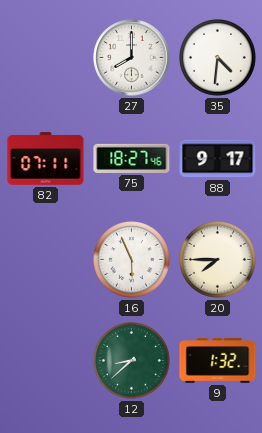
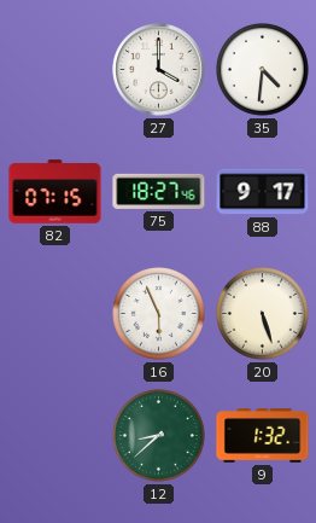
27: 8:00 -> 4:00 (159, 70)
82: 07:11 -> 07:15 (55, 192)
20: 7:45 -> 5:27 (263, 314)
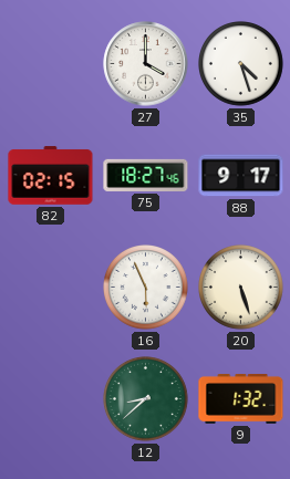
35: 4:31 -> 4:27 (241, 64)
82: 07:15 -> 02:15 (51, 176)
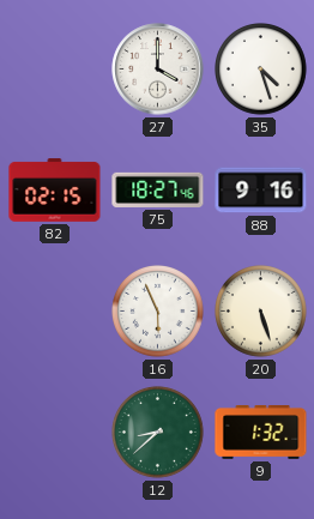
88: 9:17 -> 9:16 (261, 191)
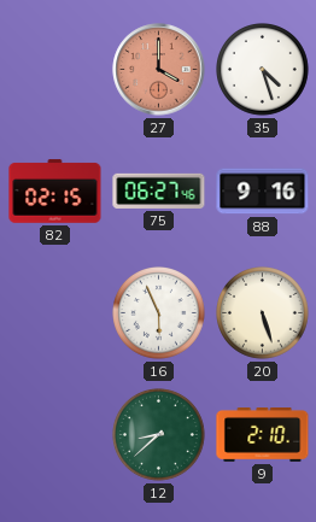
27 dial: white -> salmon (159, 70)
75: 18:27 -> 06:27 (159, 190)
9: 1:32 -> 2:10 (263, 435)
